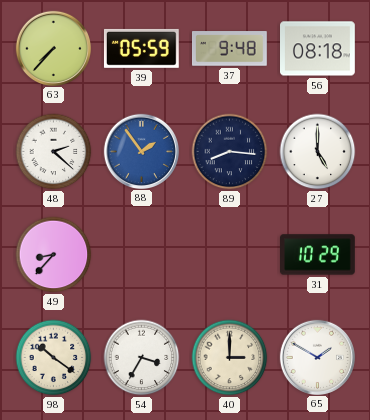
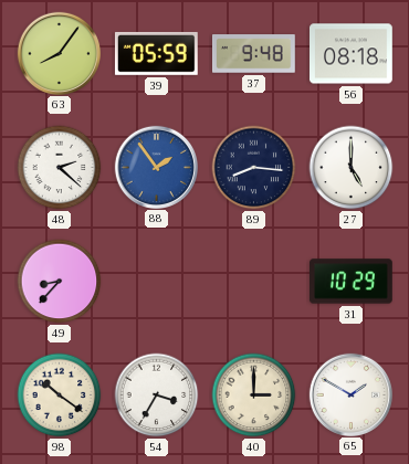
63: 7:37 -> 8:06 (59, 53)
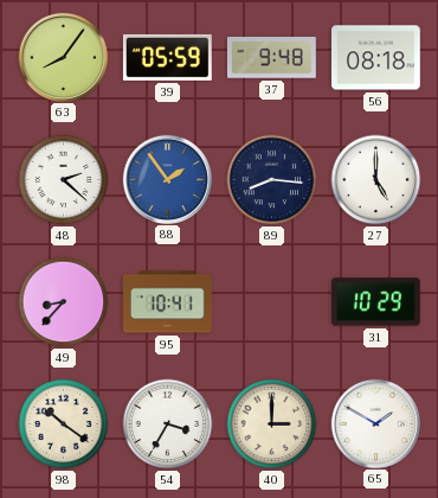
95: none -> 10:41 (168, 302)
